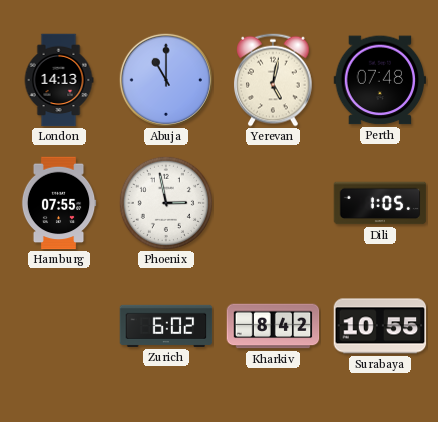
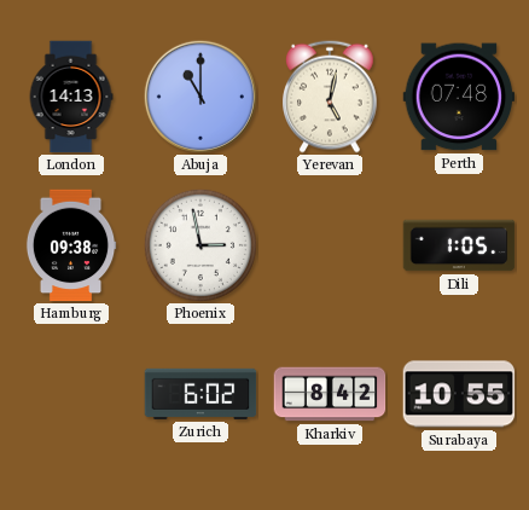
Hamburg: 07:55 -> 09:38 (71, 245)
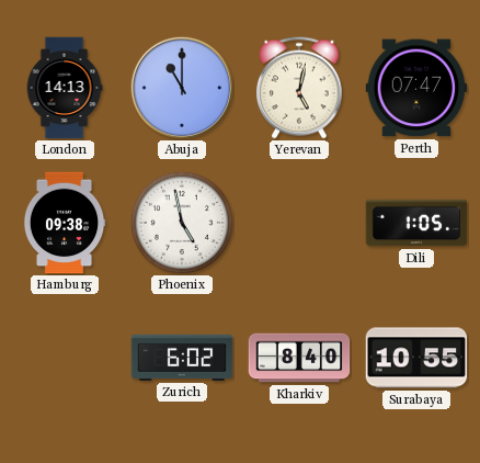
Perth: 07:48 -> 07:47 (416, 88)
Phoenix: 2:58 -> 4:58 (182, 223)
Kharkiv: 8:42 -> 8:40 (299, 358)
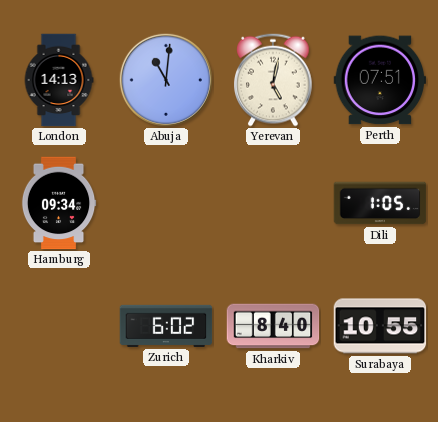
Abuja: 11:00 -> 11:01 (166, 80)
Perth: 07:47 -> 07:51 (380, 80)
Hamburg: 09:38 -> 09:34 (59, 203)
Phoenix: 4:58 -> none (182, 223)
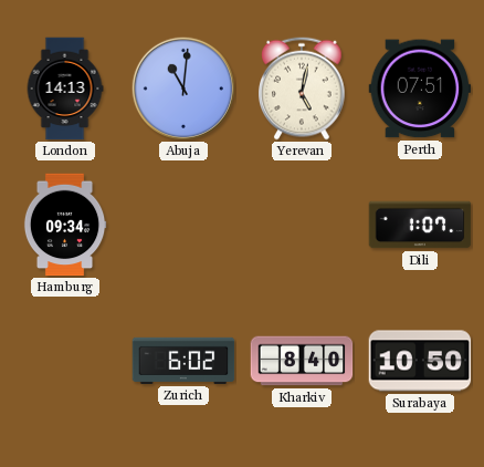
Dili: 1:05 -> 1:07 (420, 225)
Surabaya: 10:55 -> 10:50 (420, 361)
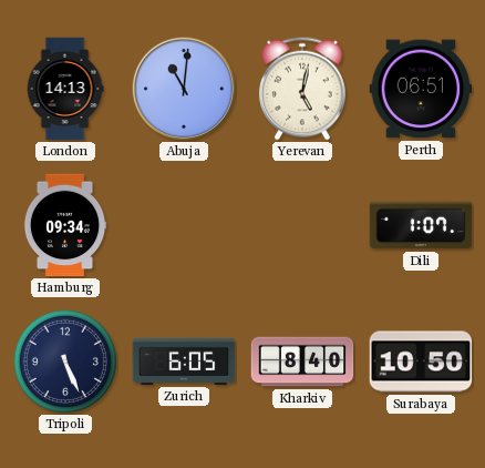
Perth: 07:51 -> 06:51 (421, 89)
Tripoli: none -> 5:26 (65, 362)
Zurich: 6:02 -> 6:05 (184, 362)
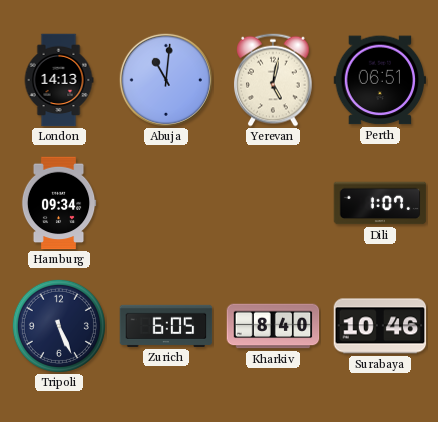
Surabaya: 10:50 -> 10:46 (380, 326)
